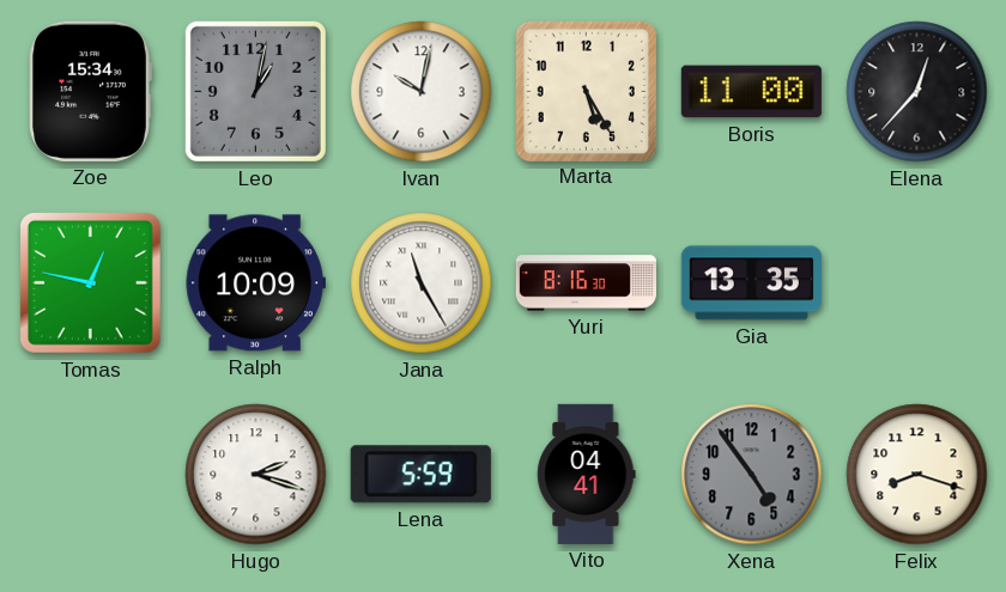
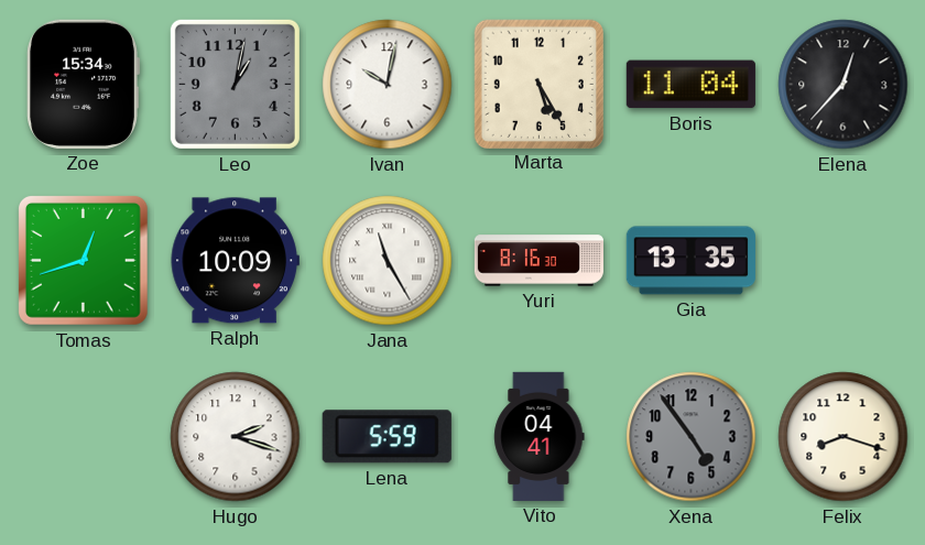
Boris: 11:00 -> 11:04 (690, 85)
Tomas: 12:47 -> 12:42 (83, 260)
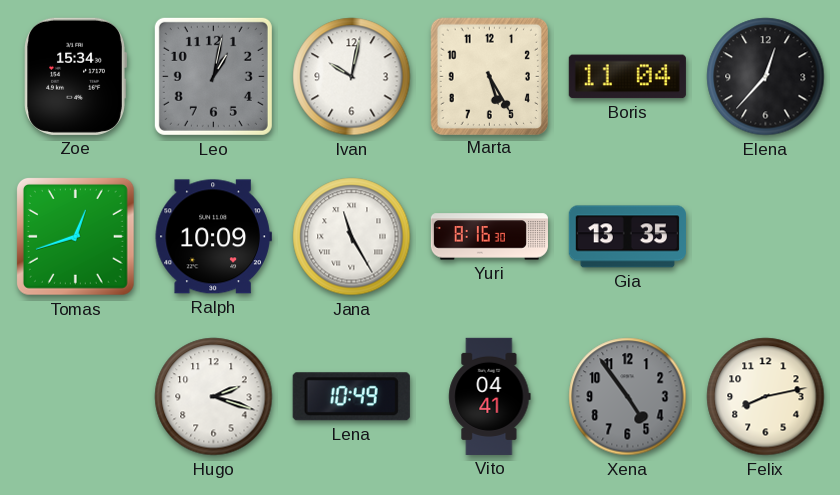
Lena: 5:59 -> 10:49 (351, 397)
Felix: 8:18 -> 8:13 (766, 397)
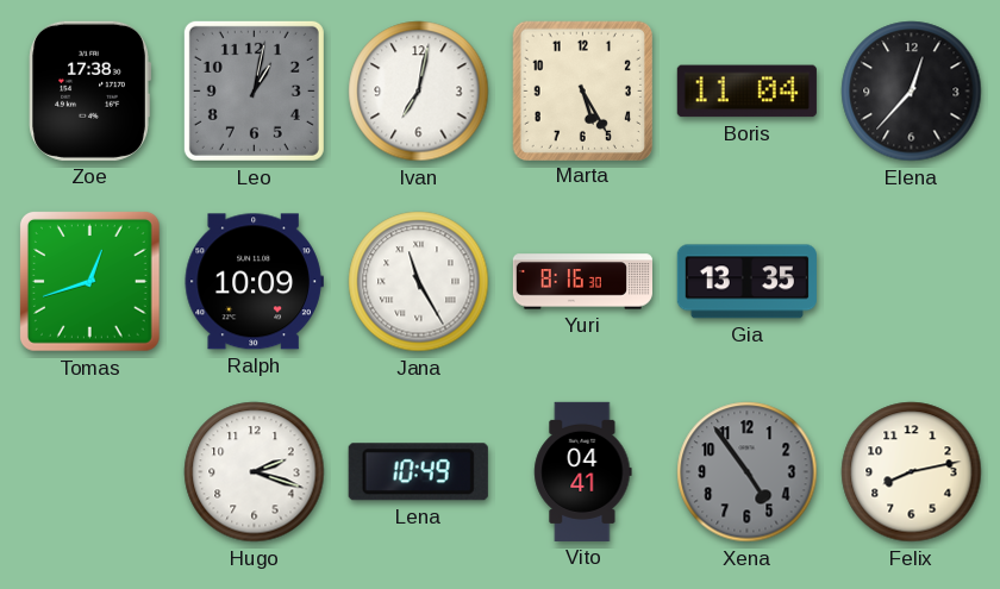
Zoe: 15:34 -> 17:38 (89, 90)
Ivan: 10:02 -> 7:02 (419, 92)
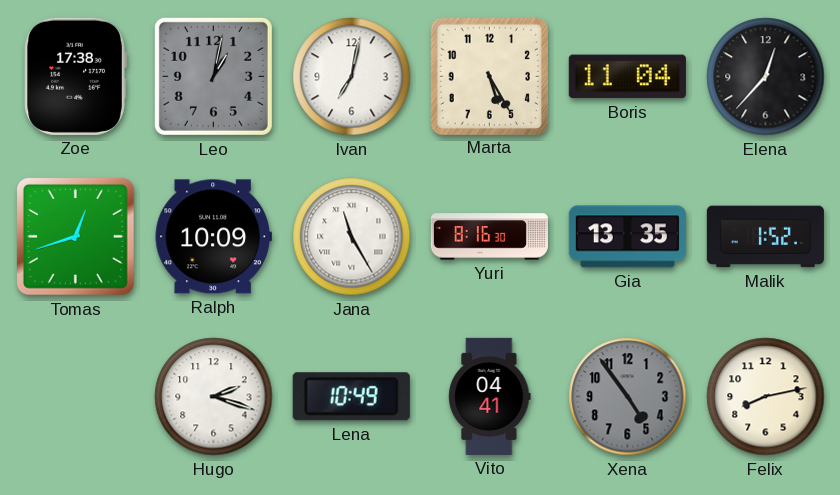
Malik: none -> 1:52 (765, 237)
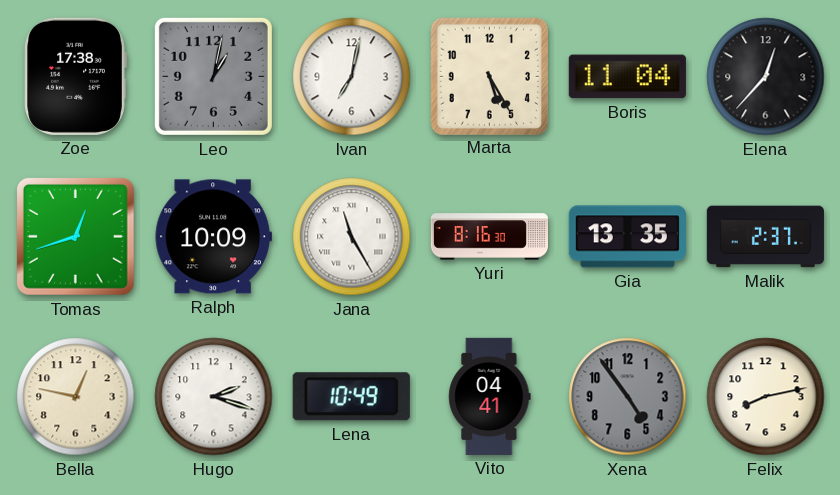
Malik: 1:52 -> 2:37 (765, 237)
Bella: none -> 12:47 (76, 397)
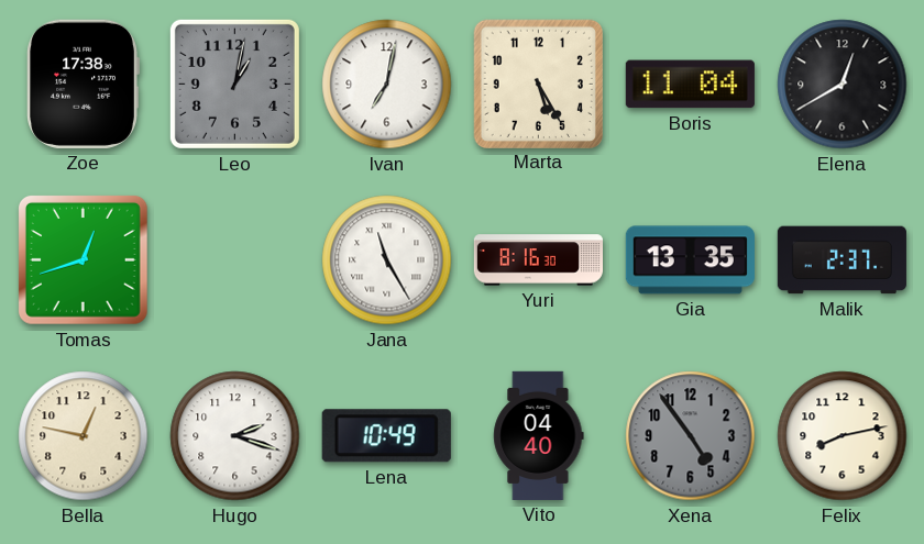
Elena: 12:37 -> 12:40 (843, 85)
Ralph: 10:09 -> none (213, 237)
Vito: 04:41 -> 04:40 (539, 435)
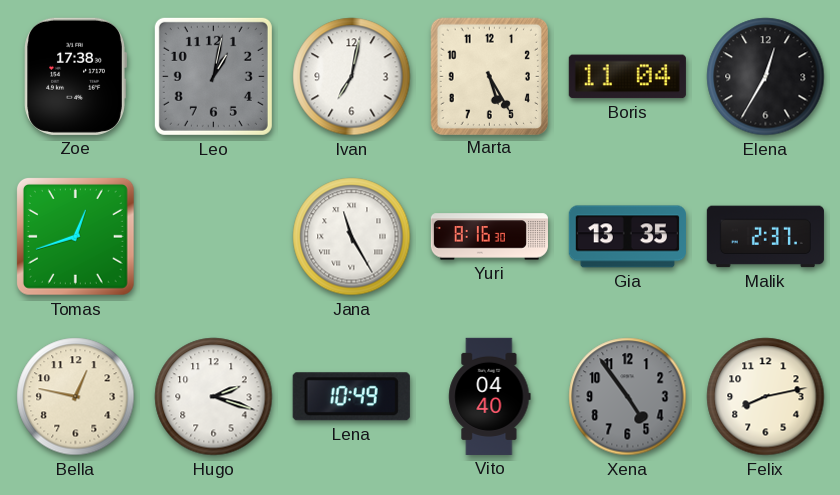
Elena: 12:40 -> 12:35 (766, 77)
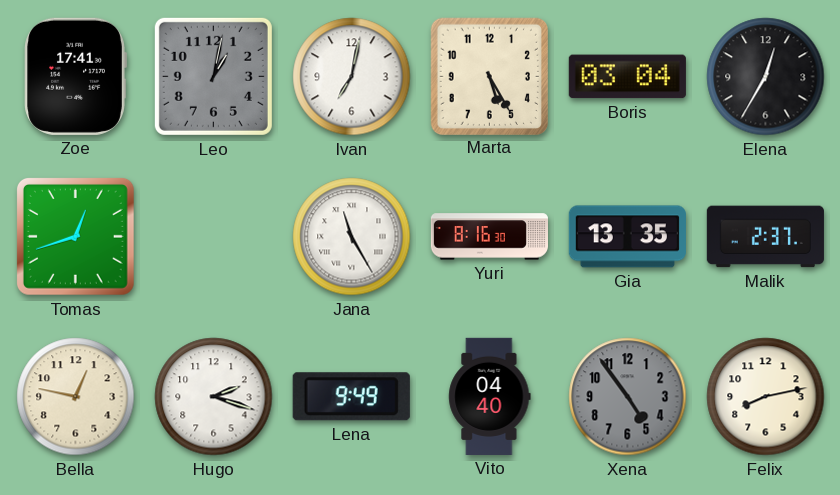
Zoe: 17:38 -> 17:41 (75, 76)
Boris: 11:04 -> 03:04 (627, 77)
Lena: 10:49 -> 9:49 (351, 397)
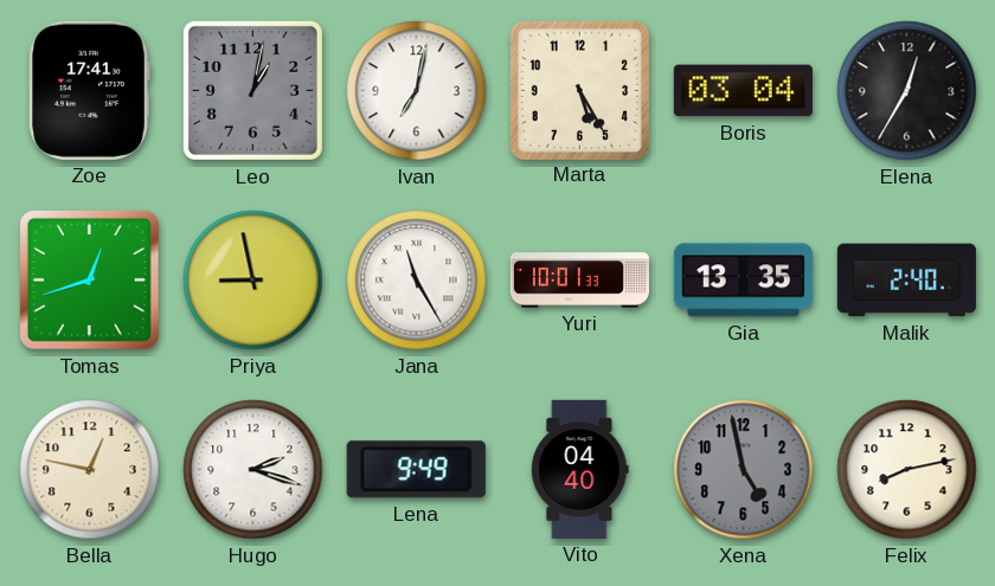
Priya: none -> 8:58 (253, 281)
Yuri: 8:16 -> 10:01 (579, 281)
Malik: 2:37 -> 2:40 (906, 281)
Xena: 4:54 -> 4:58 (744, 470)
